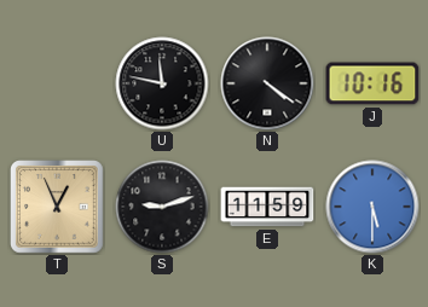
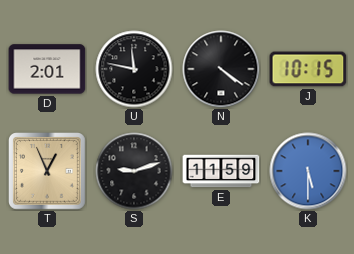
D: none -> 2:01 (47, 69)
J: 10:16 -> 10:15 (308, 69)
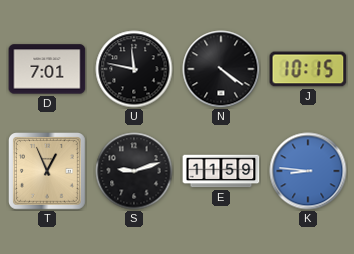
D: 2:01 -> 7:01 (47, 69)
K: 5:30 -> 8:46 (308, 171)
